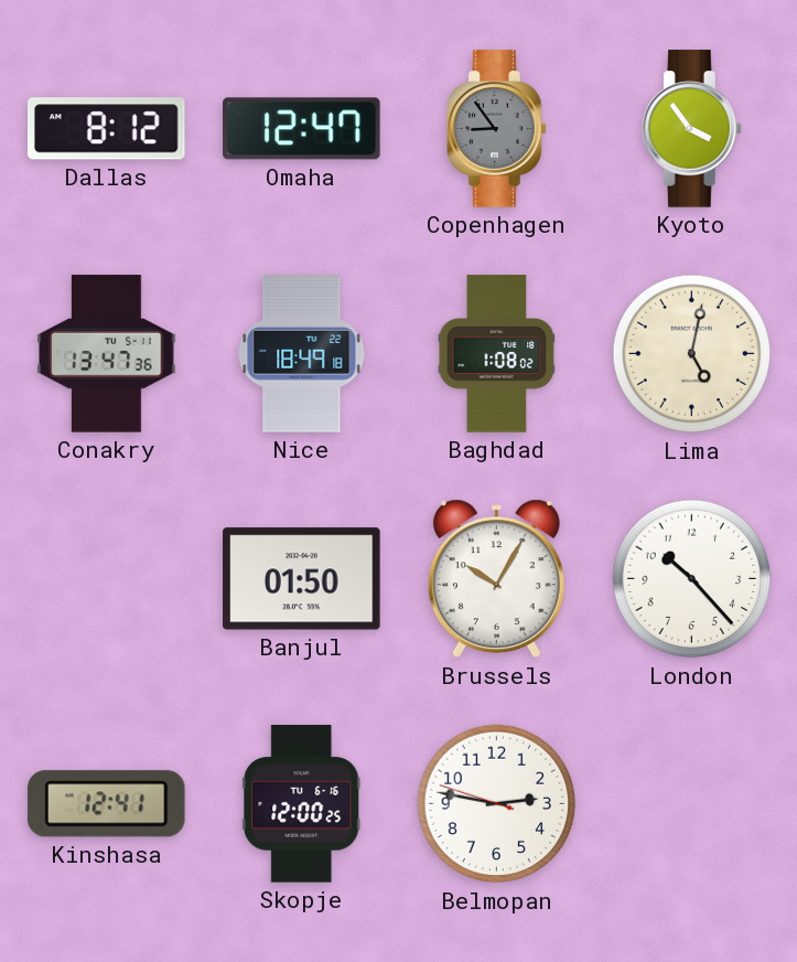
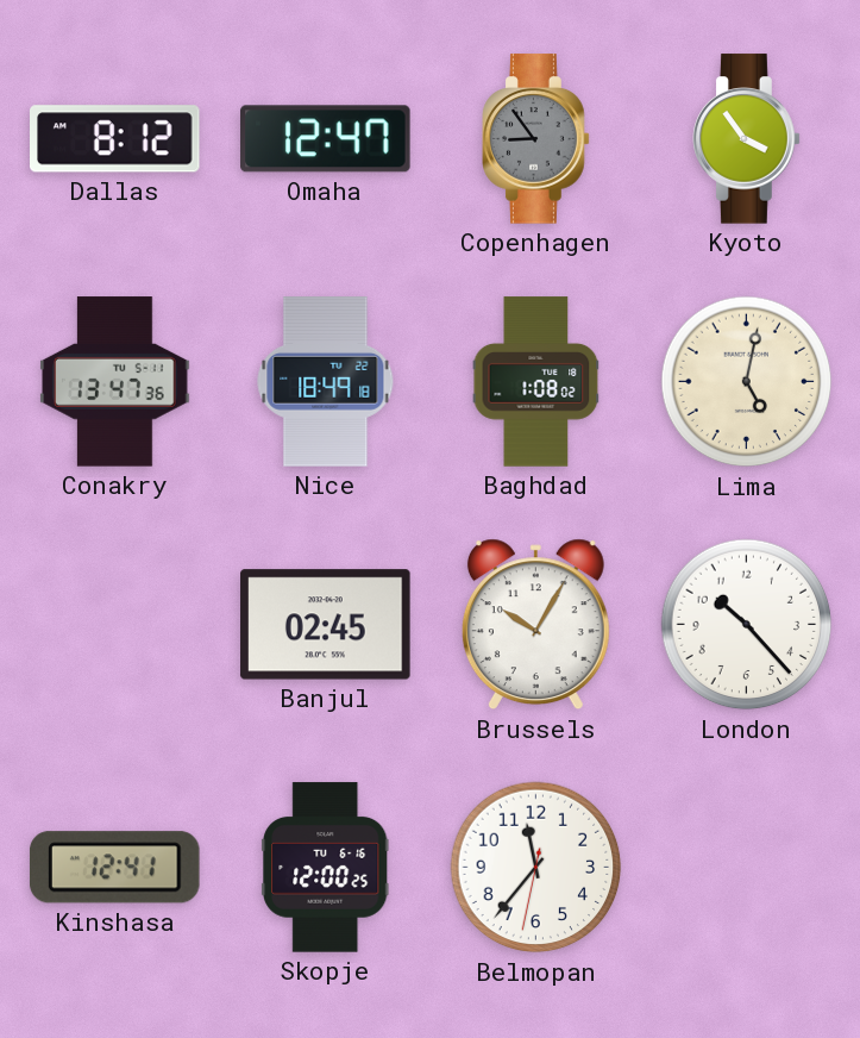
Banjul: 01:50 -> 02:45 (326, 625)
Belmopan: 2:46 -> 11:36 (536, 868)
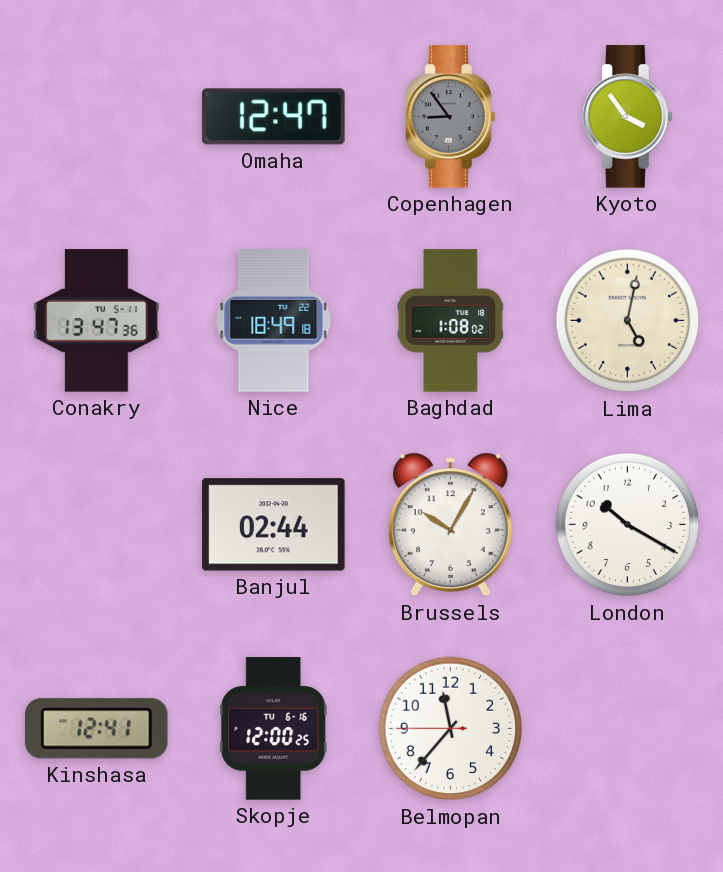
Dallas: 8:12 -> none (115, 139)
Banjul: 02:45 -> 02:44 (274, 525)
London: 10:23 -> 10:20 (628, 525)
Belmopan: 11:36:32 -> 11:36:45 (451, 729)
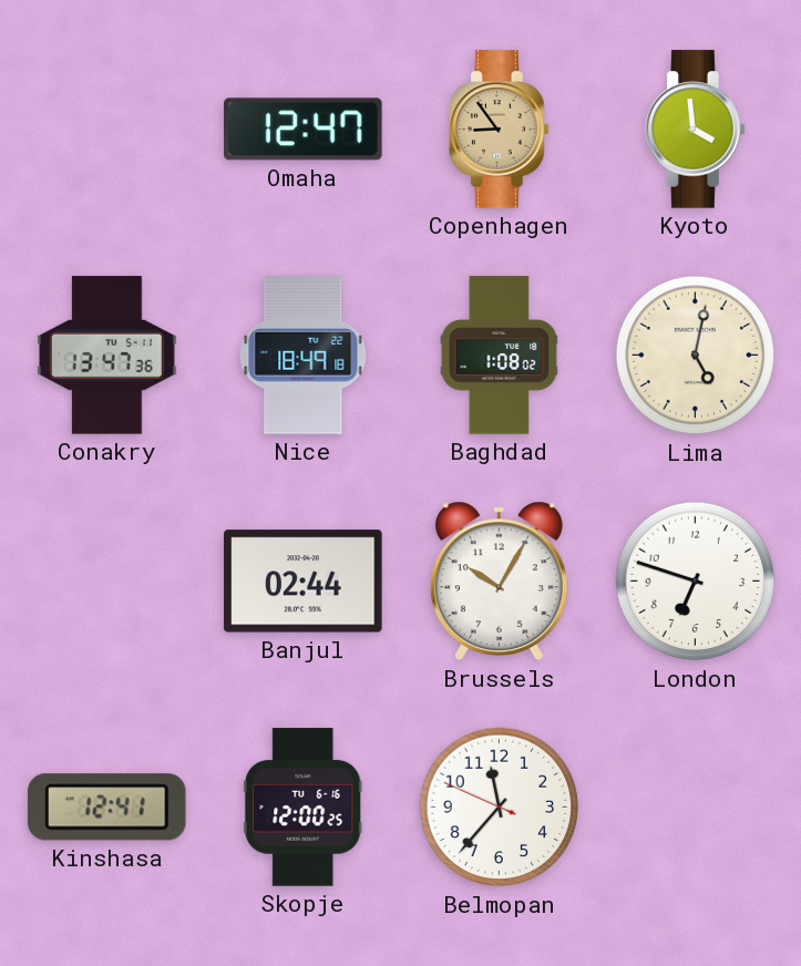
Copenhagen dial: grey -> champagne (500, 130)
Kyoto: 3:54 -> 3:59 (696, 130)
London: 10:20 -> 6:48 (696, 582)
Belmopan: 11:36:45 -> 11:36:49 (500, 808)
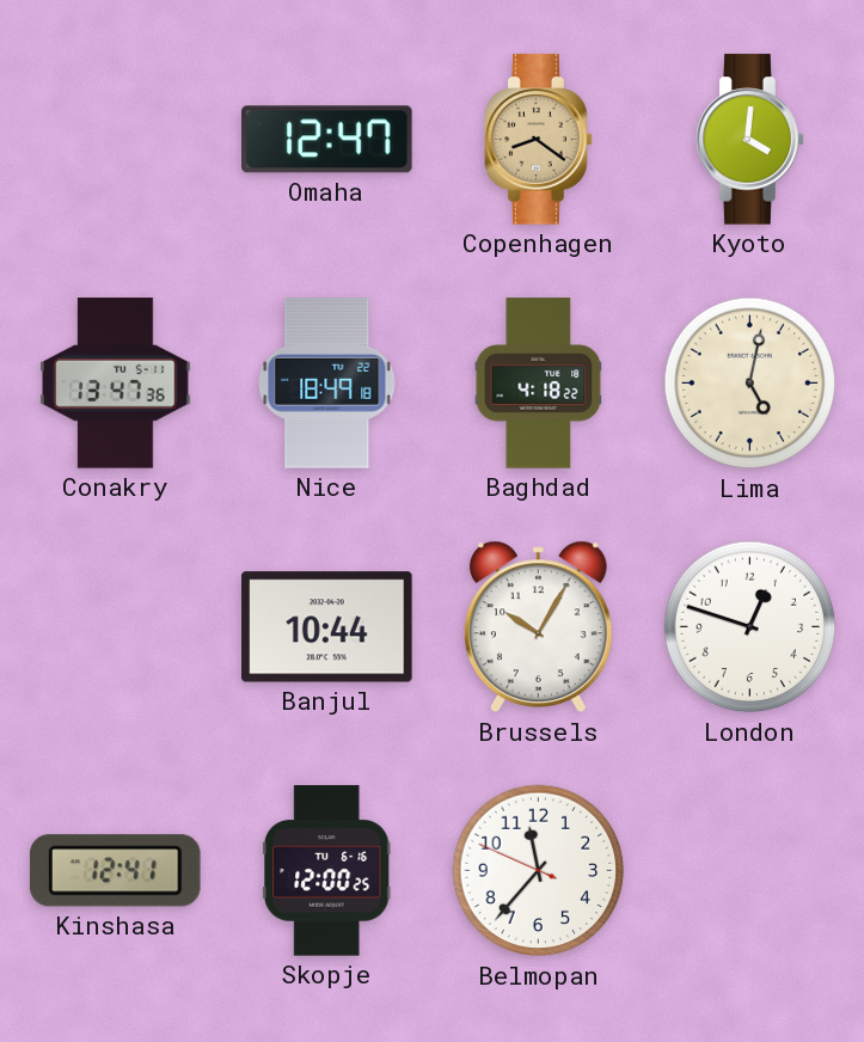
Copenhagen: 8:54 -> 8:21 (539, 140)
Kyoto: 3:59 -> 4:01 (750, 140)
Baghdad: 1:08 -> 4:18 (539, 384)
Banjul: 02:44 -> 10:44 (327, 627)
London: 6:48 -> 12:48 (750, 627)
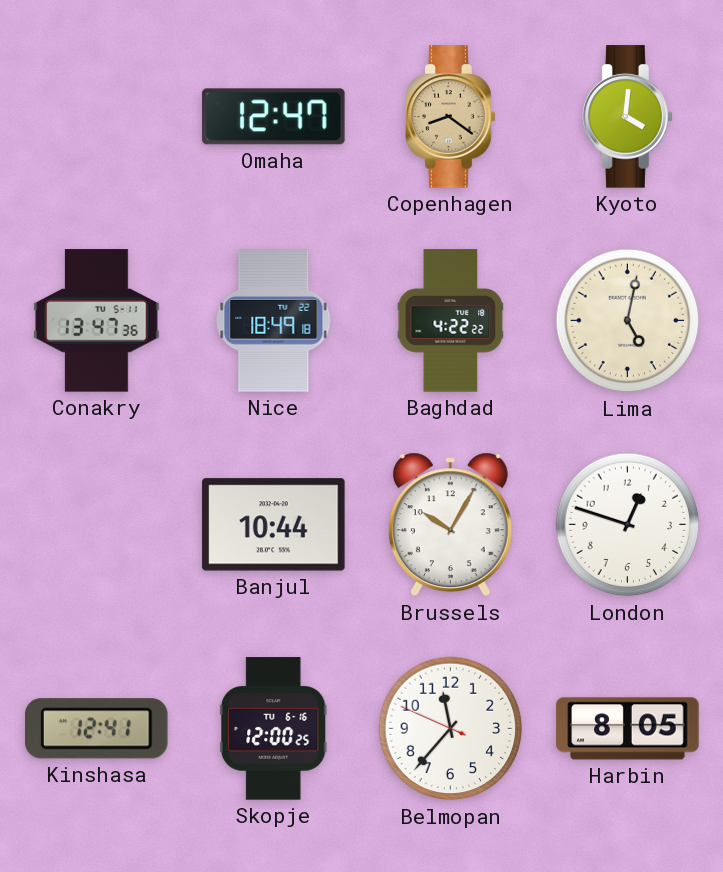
Baghdad: 4:18 -> 4:22 (451, 321)
Harbin: none -> 8:05 (628, 729)
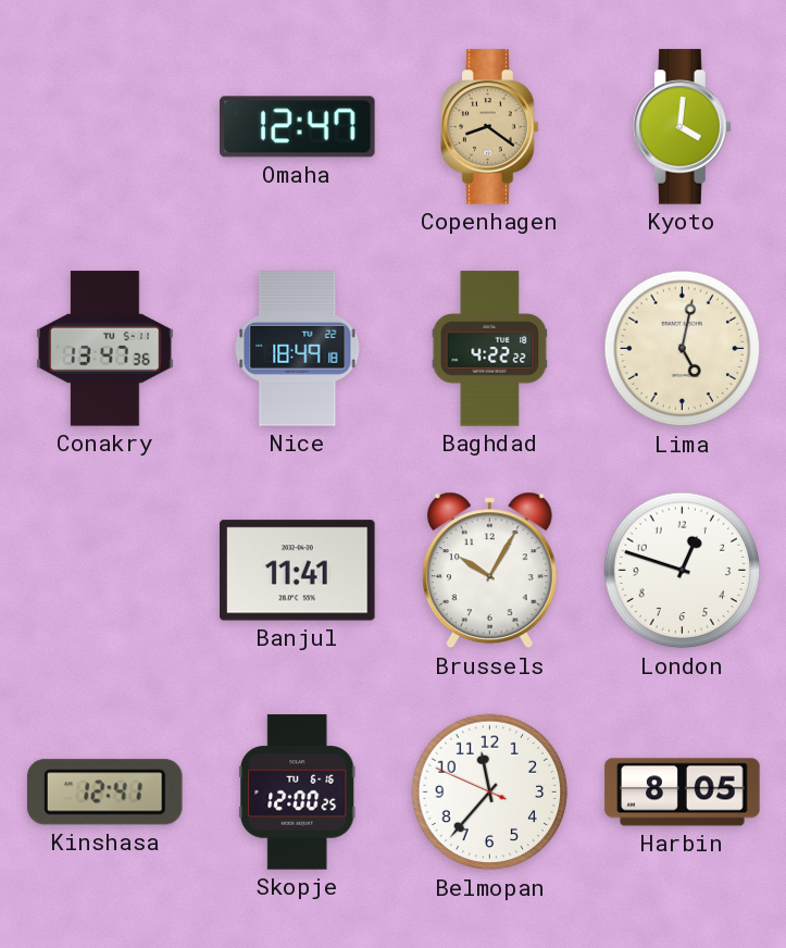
Banjul: 10:44 -> 11:41 (298, 571)
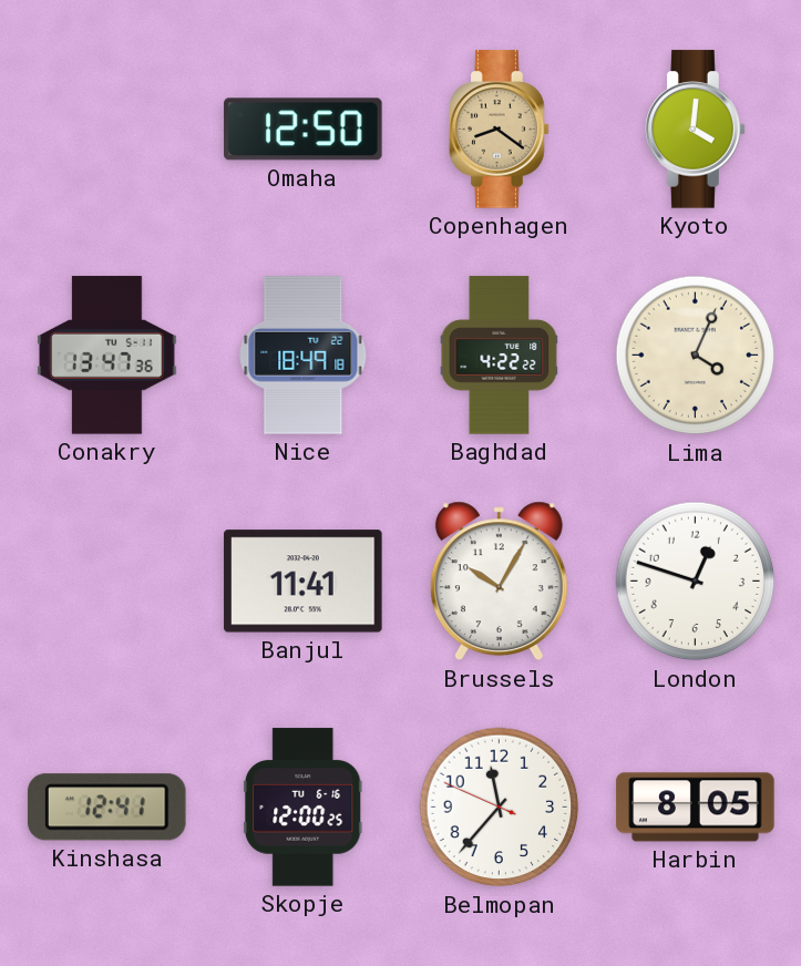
Omaha: 12:47 -> 12:50 (304, 130)
Lima: 5:02 -> 4:04 (696, 356)
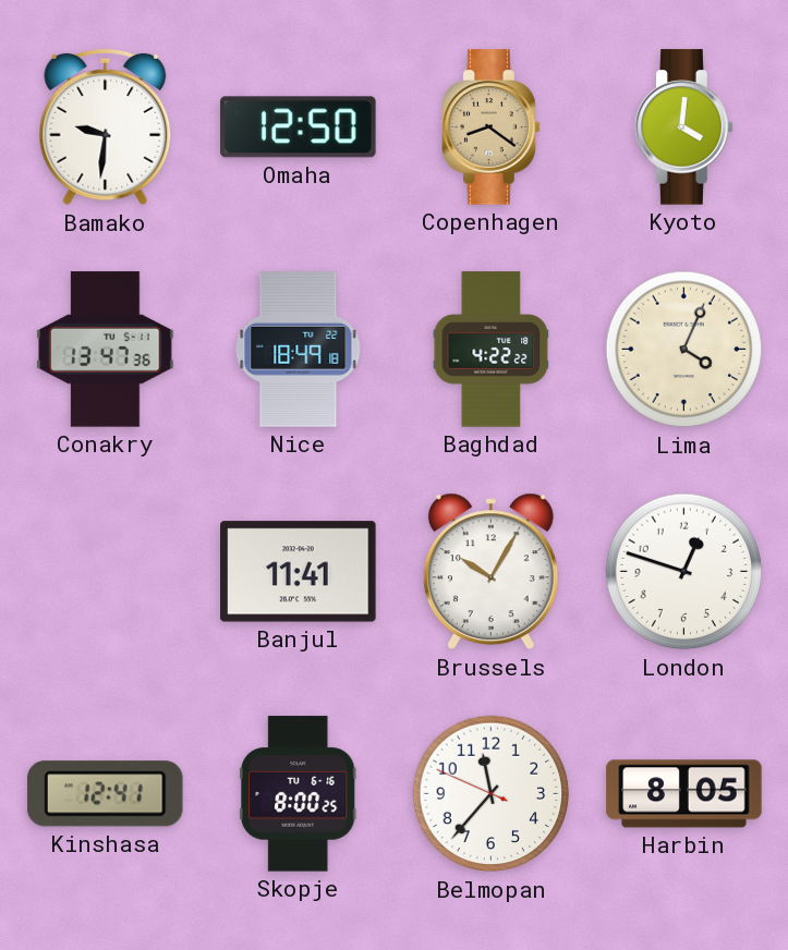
Bamako: none -> 9:31 (106, 127)
Skopje: 12:00 -> 8:00 (299, 794)
